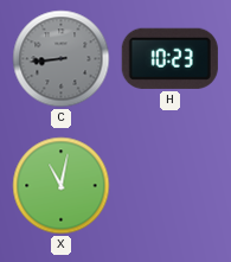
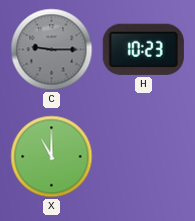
C: 8:44 -> 9:15 (52, 50)
X: 11:02 -> 11:00 (52, 157)
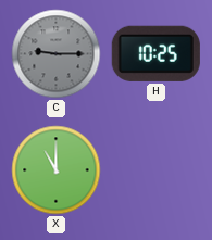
H: 10:23 -> 10:25 (155, 53)
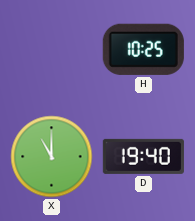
C: 9:15 -> none (57, 54)
D: none -> 19:40 (143, 156)
